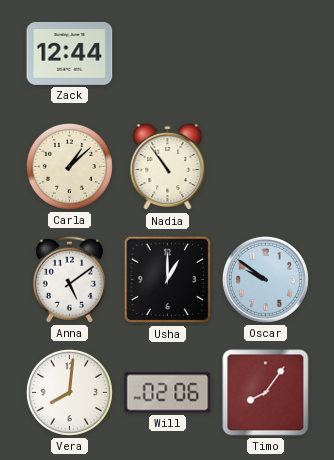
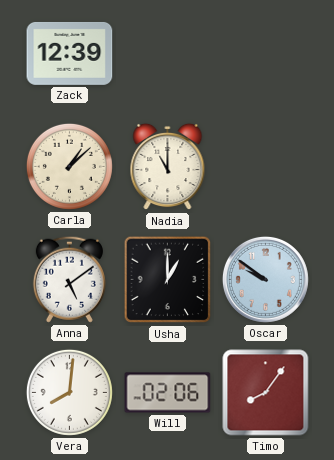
Zack: 12:44 -> 12:39 (70, 53)
Nadia: 10:54 -> 11:00 (168, 167)
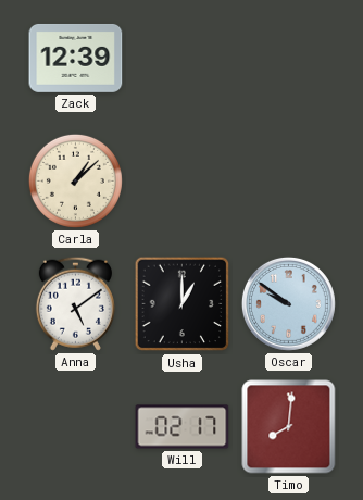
Nadia: 11:00 -> none (168, 167)
Vera: 8:01 -> none (69, 392)
Will: 02:06 -> 02:17 (183, 427)
Timo: 8:06 -> 8:01 (289, 427)
